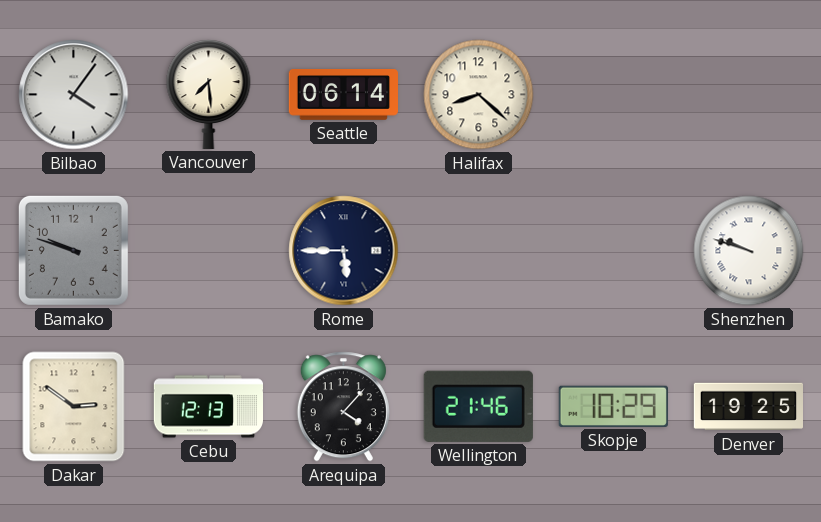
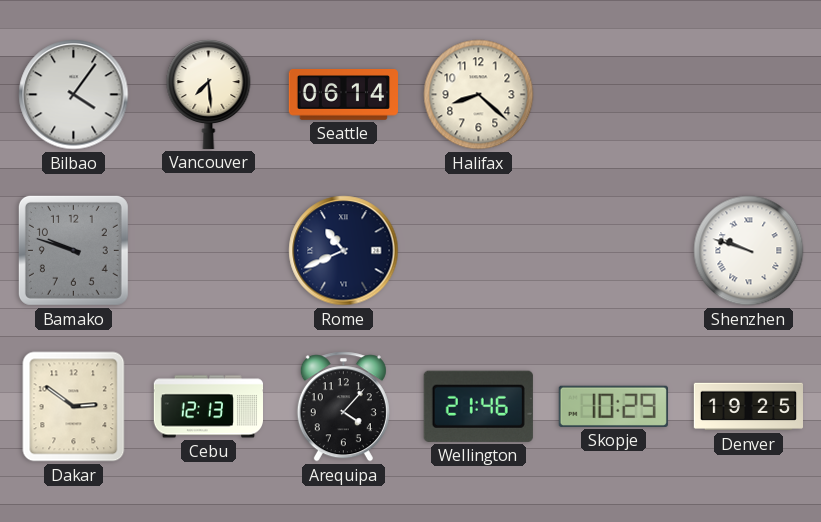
Rome: 5:45 -> 10:41 (344, 251)
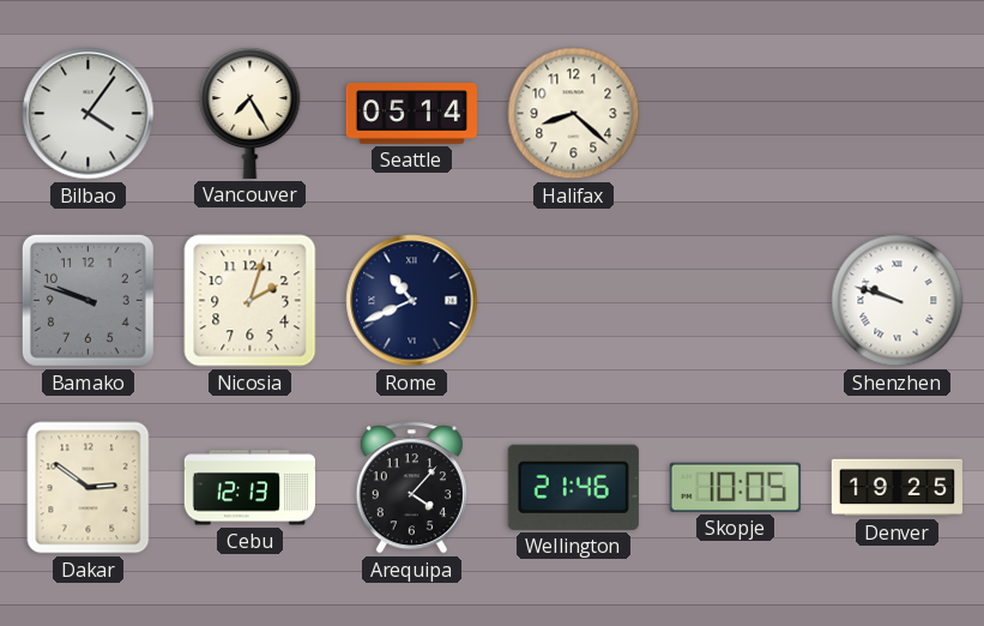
Vancouver: 7:29 -> 7:25 (250, 114)
Seattle: 06:14 -> 05:14 (411, 114)
Nicosia: none -> 2:03 (250, 301)
Skopje: 10:29 -> 10:05 (735, 487)
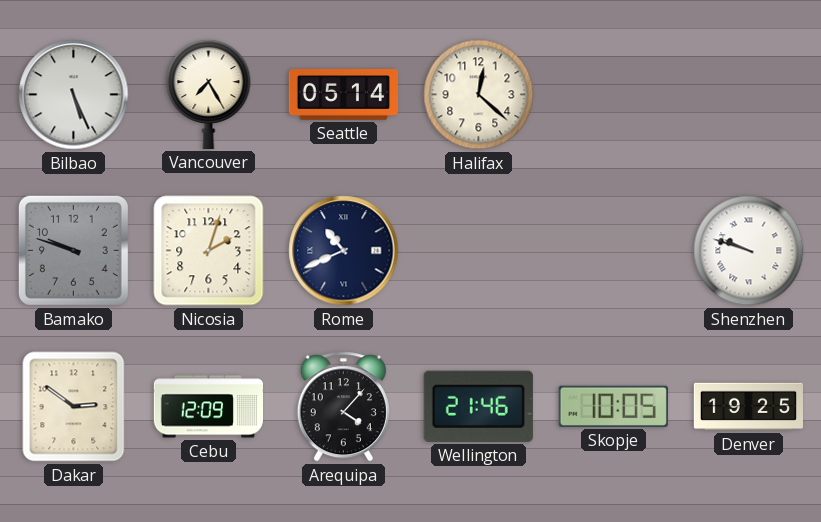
Bilbao: 4:06 -> 5:26 (74, 95)
Halifax: 8:22 -> 12:22 (479, 95)
Cebu: 12:13 -> 12:09 (209, 407)
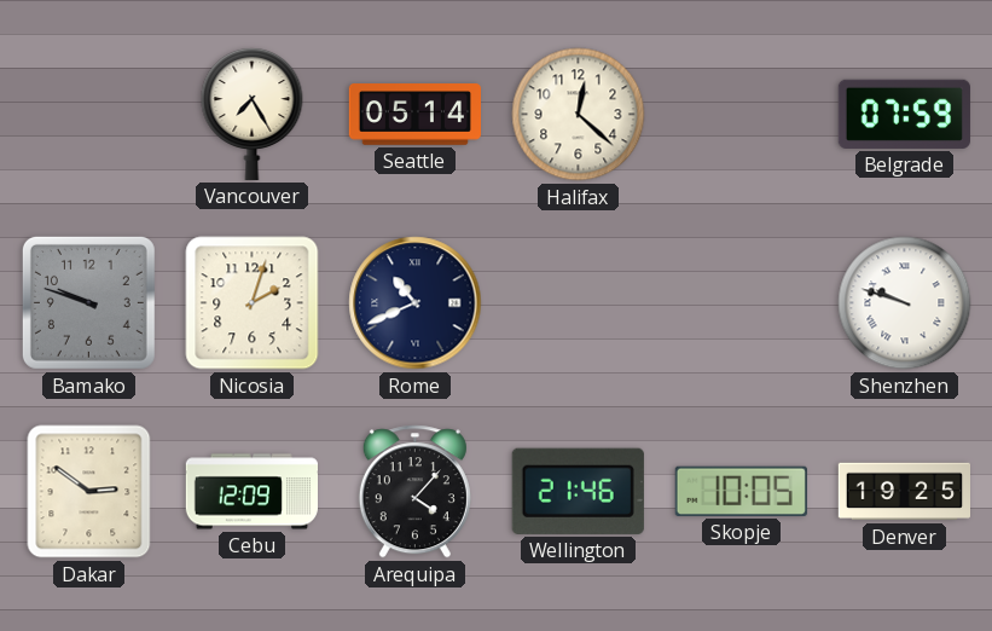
Bilbao: 5:26 -> none (74, 95)
Belgrade: none -> 07:59 (904, 114)
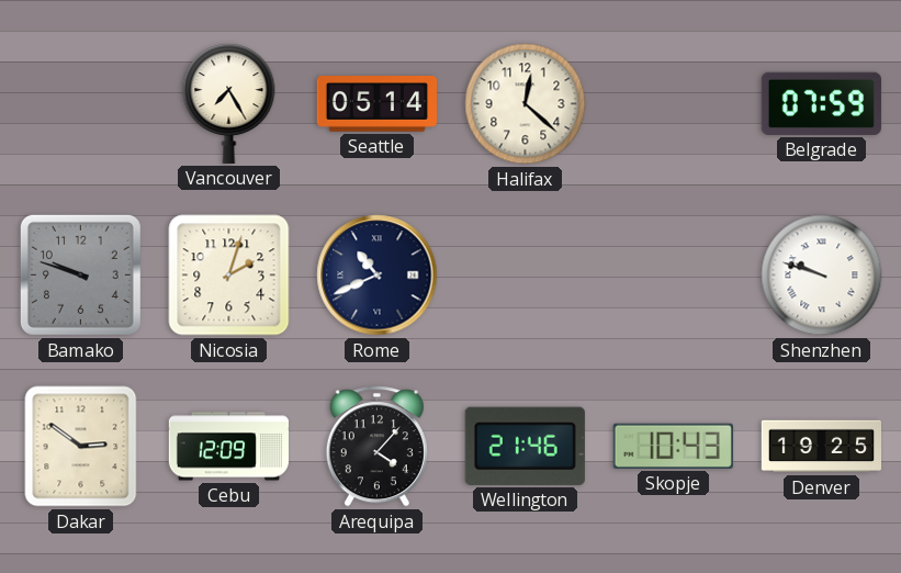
Skopje: 10:05 -> 10:43 (673, 446)
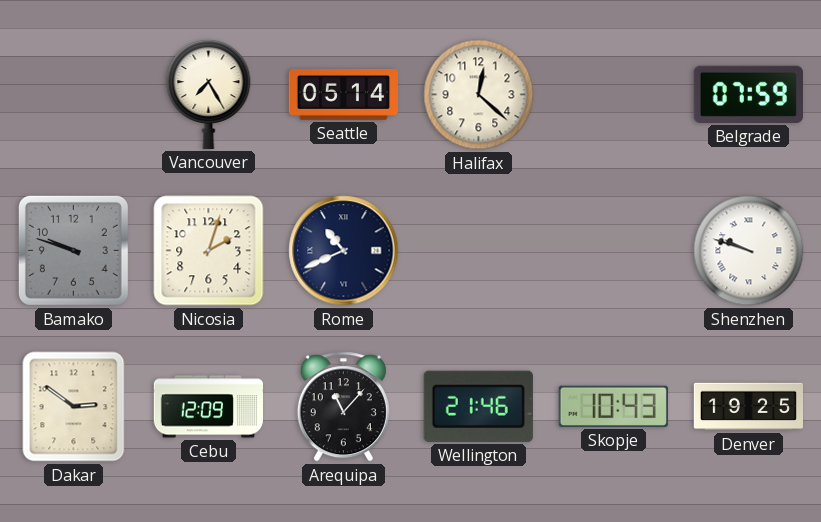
Arequipa: 4:07 -> 11:07 (343, 407)
